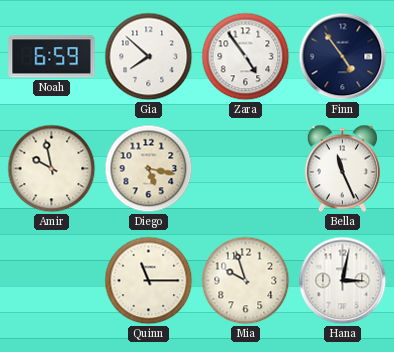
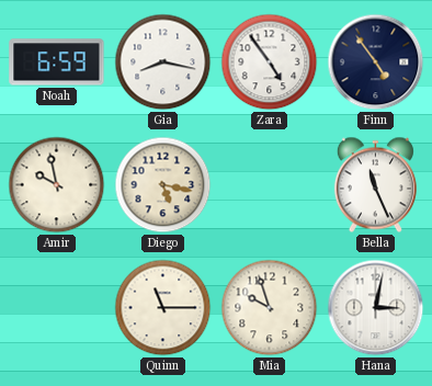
Gia: 7:52 -> 8:17 (163, 63)
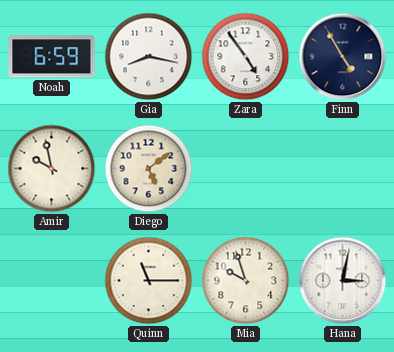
Finn: 4:54 -> 4:55 (343, 57)
Diego: 5:17 -> 5:09 (149, 169)
Bella: 11:26 -> none (375, 185)
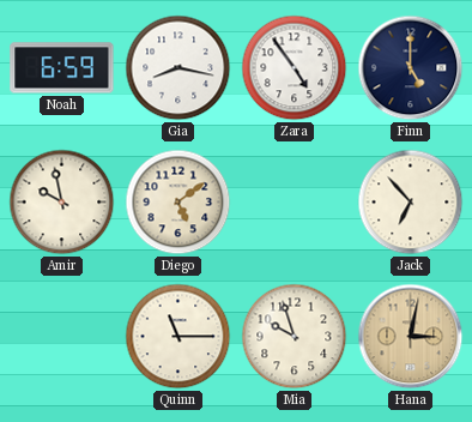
Finn: 4:55 -> 5:00 (411, 68)
Jack: none -> 6:53 (411, 203)
Hana dial: white -> champagne (411, 337)
